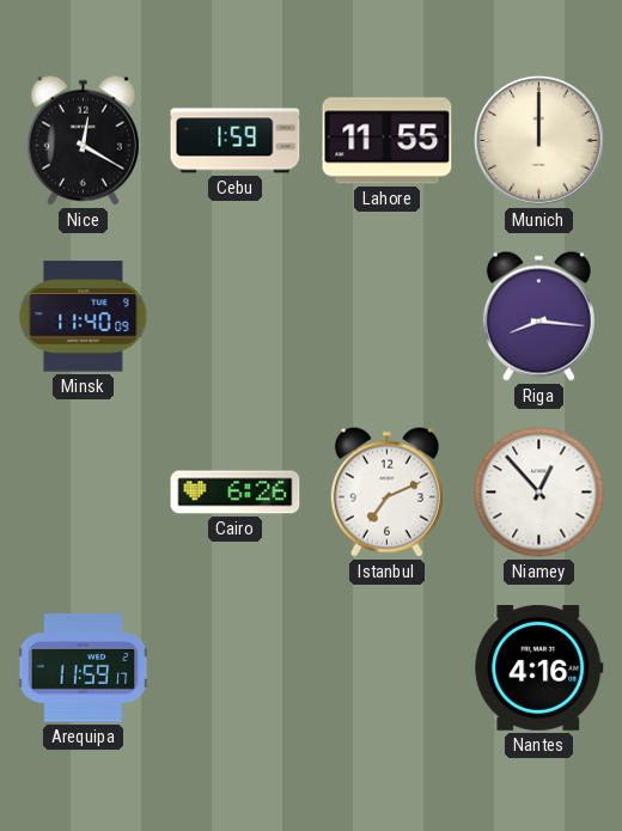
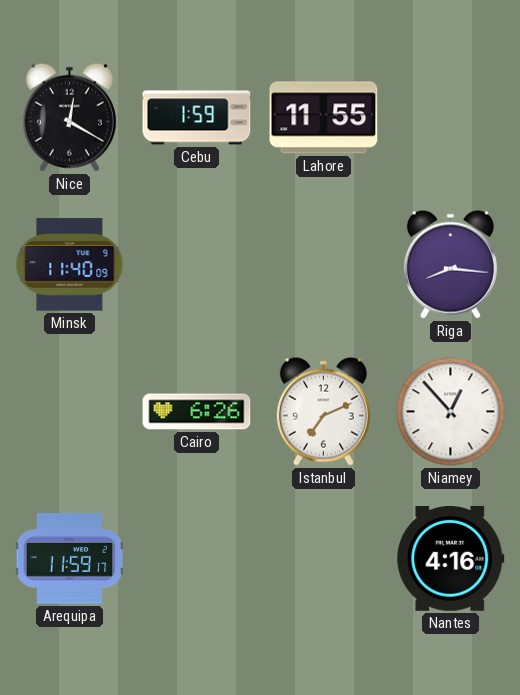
Munich: 12:00 -> none (538, 140)
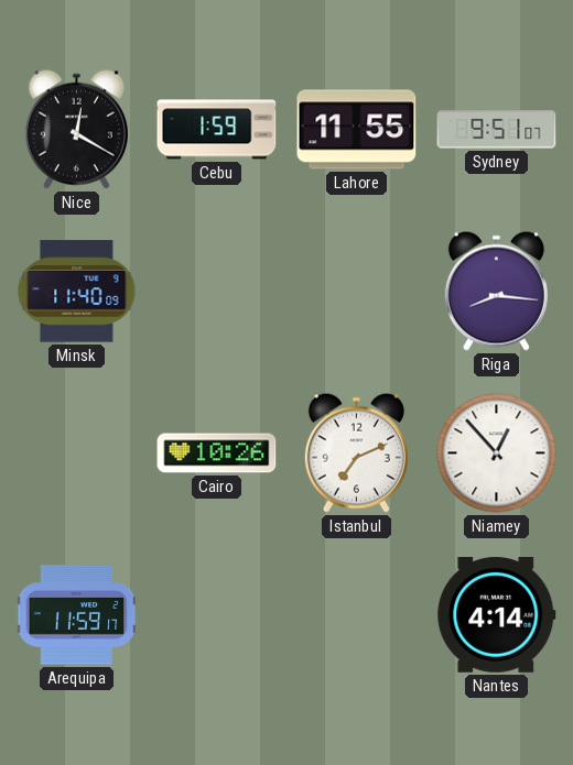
Sydney: none -> 9:51 (497, 130)
Cairo: 6:26 -> 10:26 (217, 453)
Nantes: 4:16 -> 4:14 (497, 615)
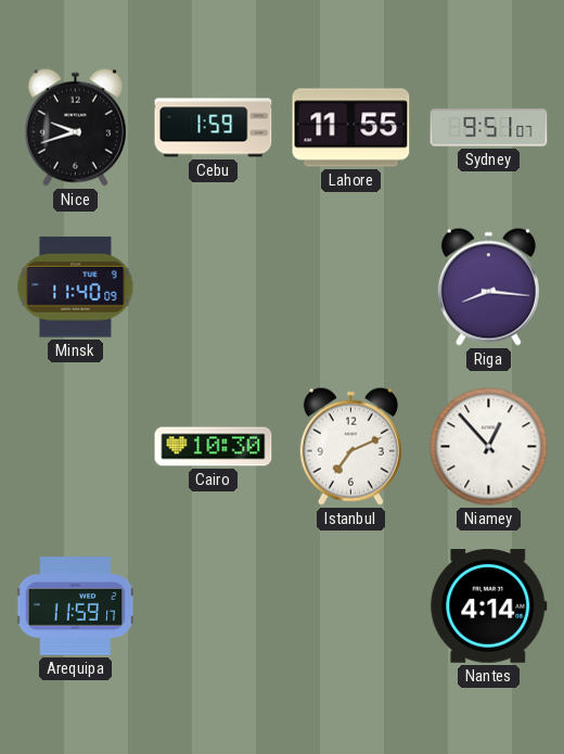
Nice: 12:20 -> 9:42 (75, 127)
Cairo: 10:26 -> 10:30 (214, 447)
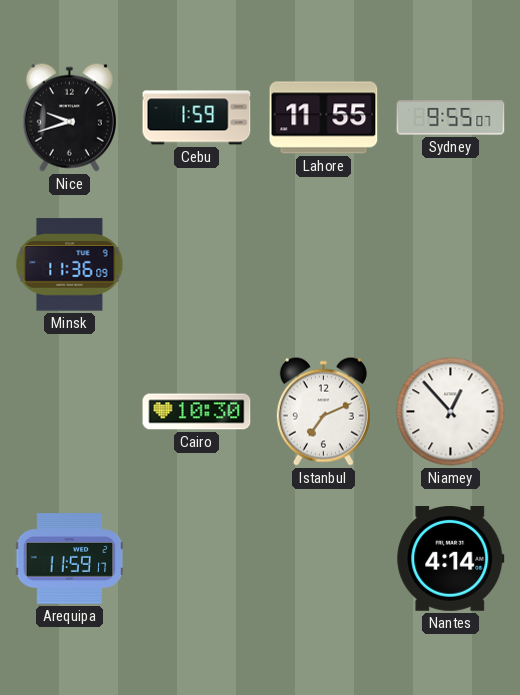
Sydney: 9:51 -> 9:55 (451, 118)
Minsk: 11:40 -> 11:36 (70, 265)
Riga: 8:16 -> none (488, 286)
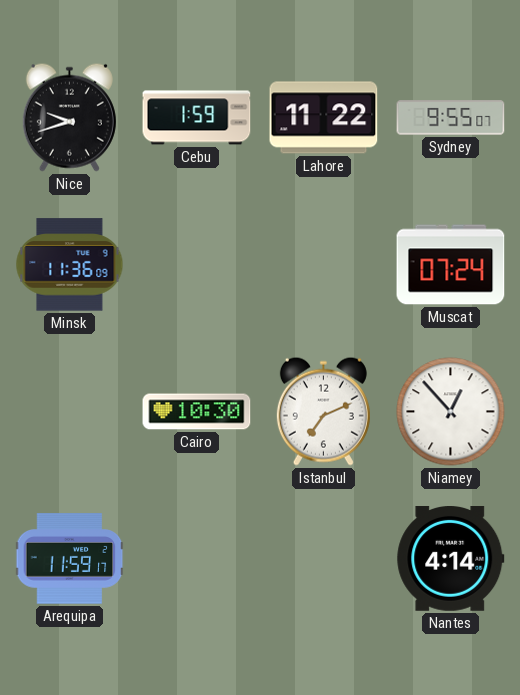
Lahore: 11:55 -> 11:22 (324, 118)
Muscat: none -> 07:24 (451, 265)
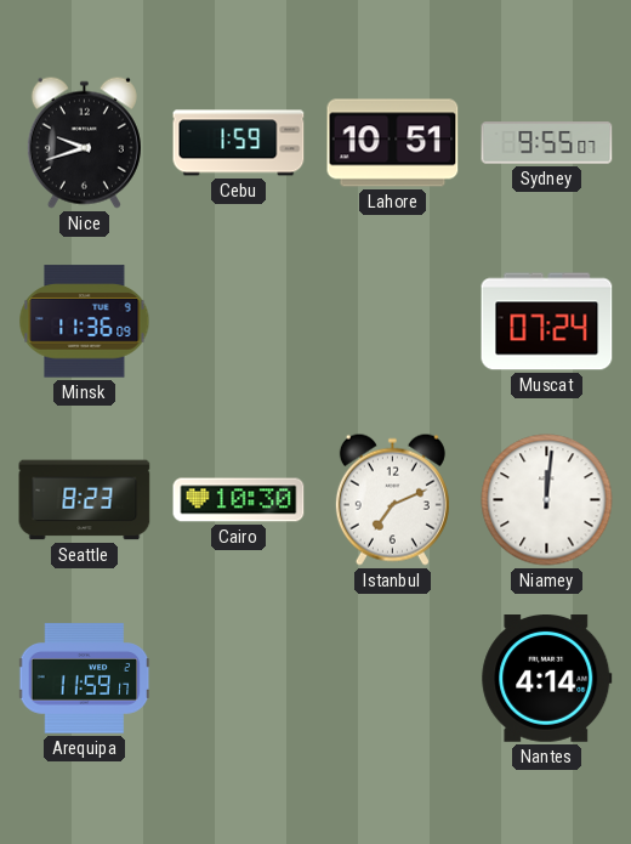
Lahore: 11:22 -> 10:51 (393, 143)
Seattle: none -> 8:23 (85, 500)
Niamey: 12:53 -> 12:01 (547, 500)
